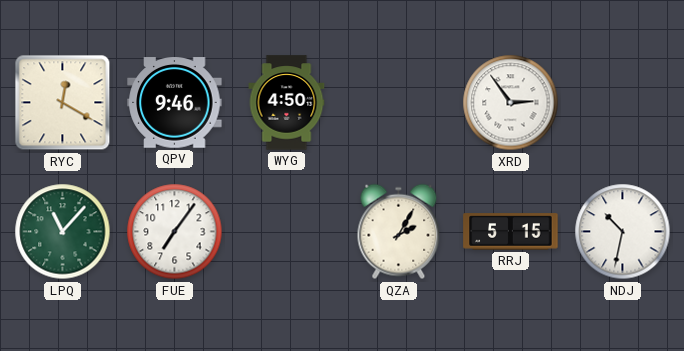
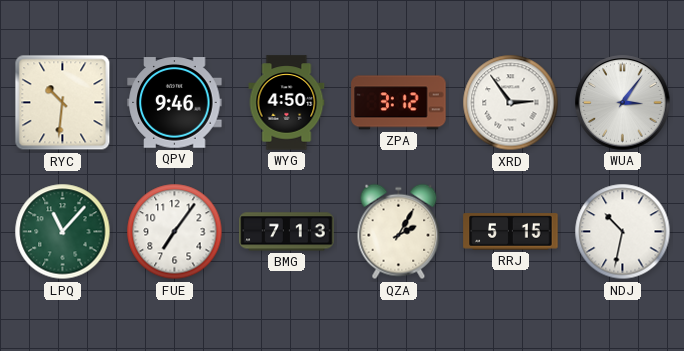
RYC: 12:20 -> 10:31 (63, 103)
ZPA: none -> 3:12 (399, 103)
WUA: none -> 3:06 (623, 103)
BMG: none -> 7:13 (287, 232)
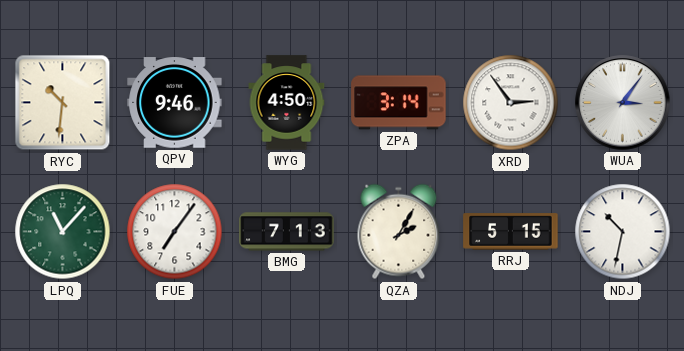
ZPA: 3:12 -> 3:14 (399, 103)
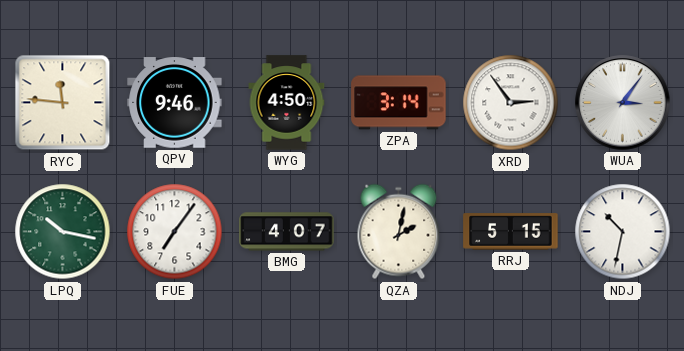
RYC: 10:31 -> 11:46 (63, 103)
LPQ: 11:07 -> 10:17 (63, 232)
BMG: 7:13 -> 4:07 (287, 232)
QZA: 2:05 -> 2:02 (399, 232)
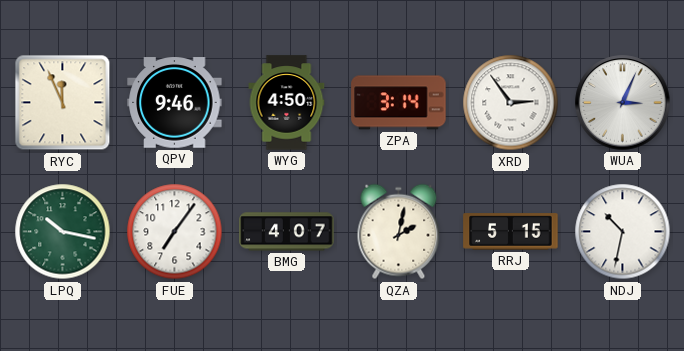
RYC: 11:46 -> 11:56 (63, 103)
WUA: 3:06 -> 3:04 (623, 103)
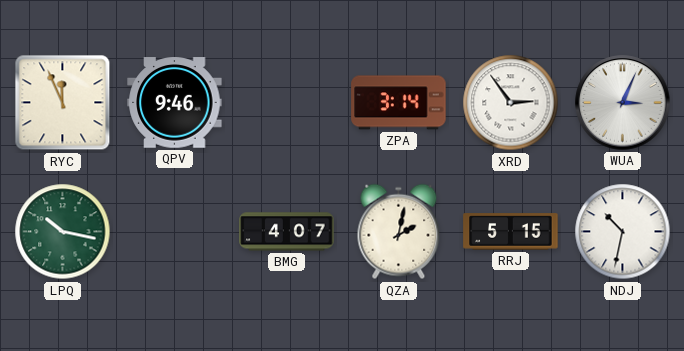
WYG: 4:50 -> none (287, 103)
FUE: 7:06 -> none (175, 232)
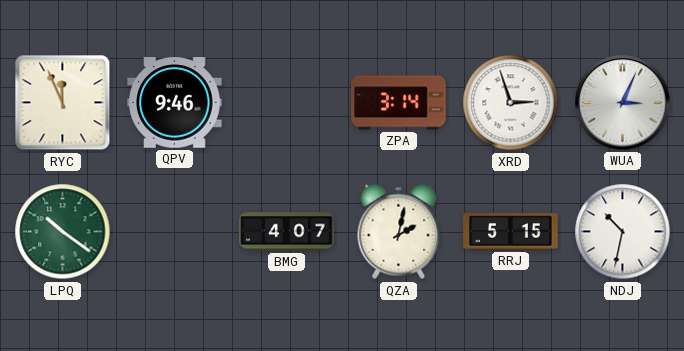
XRD: 2:54 -> 2:57 (511, 103)
LPQ: 10:17 -> 10:21 (63, 232)
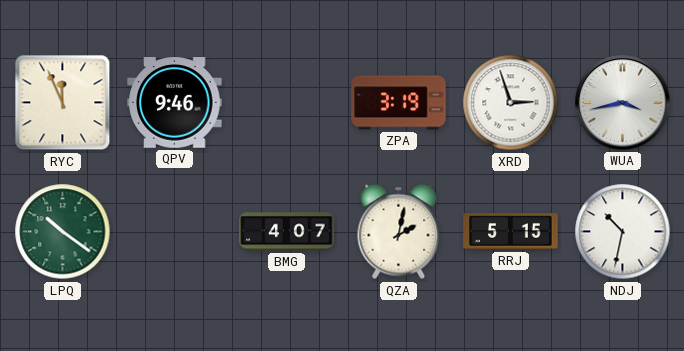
ZPA: 3:14 -> 3:19 (399, 103)
WUA: 3:04 -> 3:43 (623, 103)
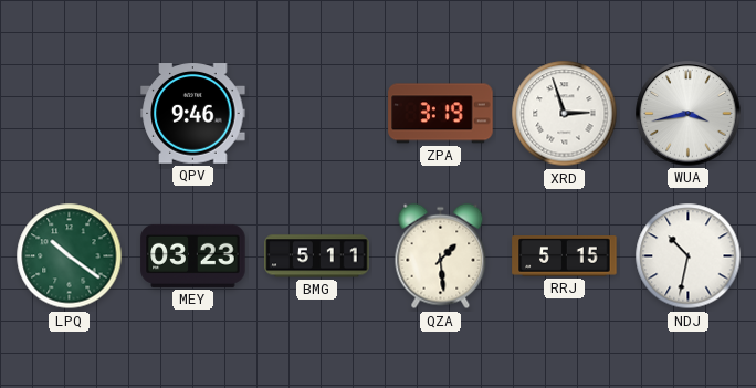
RYC: 11:56 -> none (63, 103)
MEY: none -> 03:23 (193, 255)
BMG: 4:07 -> 5:11 (317, 256)
QZA: 2:02 -> 1:29 (441, 256)
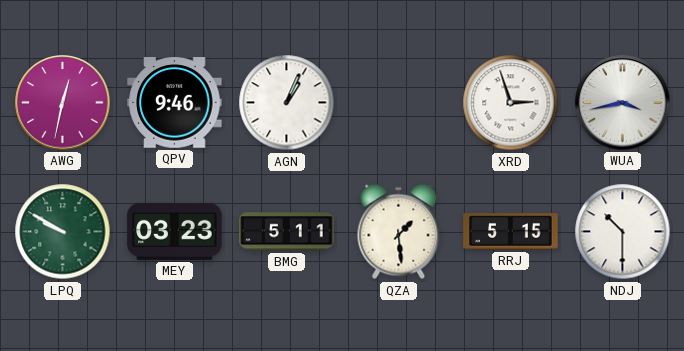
AWG: none -> 12:32 (63, 103)
AGN: none -> 1:04 (287, 103)
ZPA: 3:19 -> none (441, 114)
LPQ: 10:21 -> 9:50 (63, 232)
NDJ: 10:32 -> 10:30 (623, 232)
